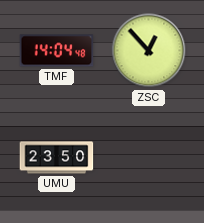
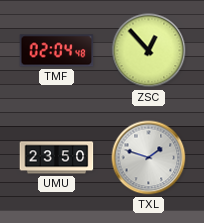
TMF: 14:04 -> 02:04 (57, 51)
TXL: none -> 1:48 (149, 158)
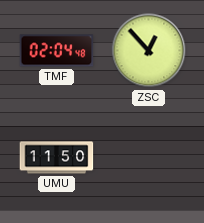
UMU: 23:50 -> 11:50 (57, 158)
TXL: 1:48 -> none (149, 158)
